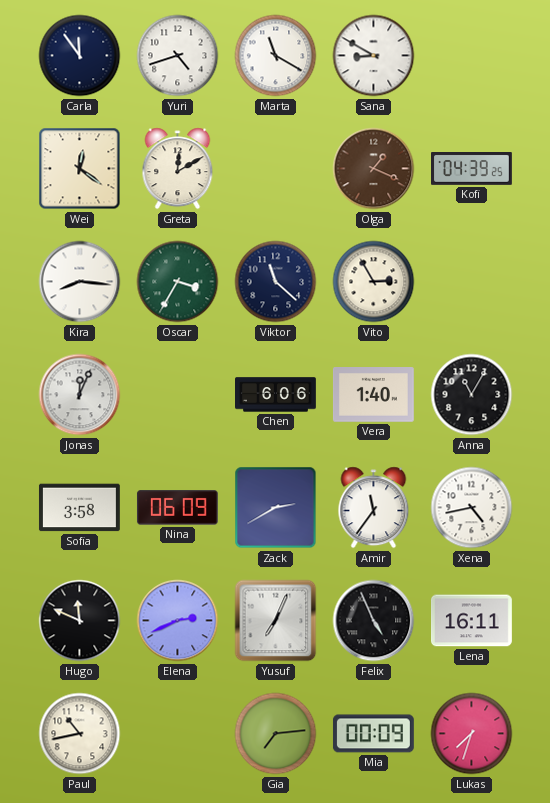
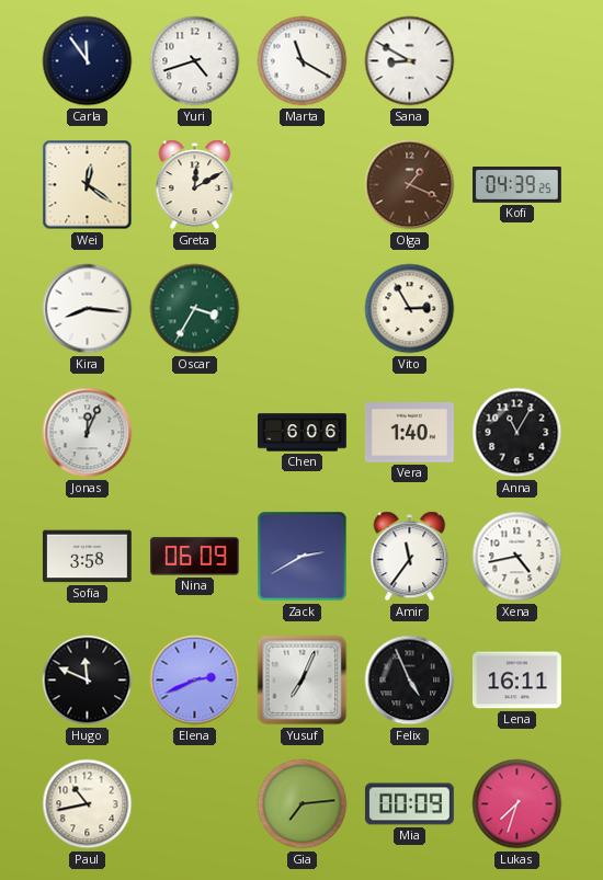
Viktor: 11:22 -> none (276, 282)
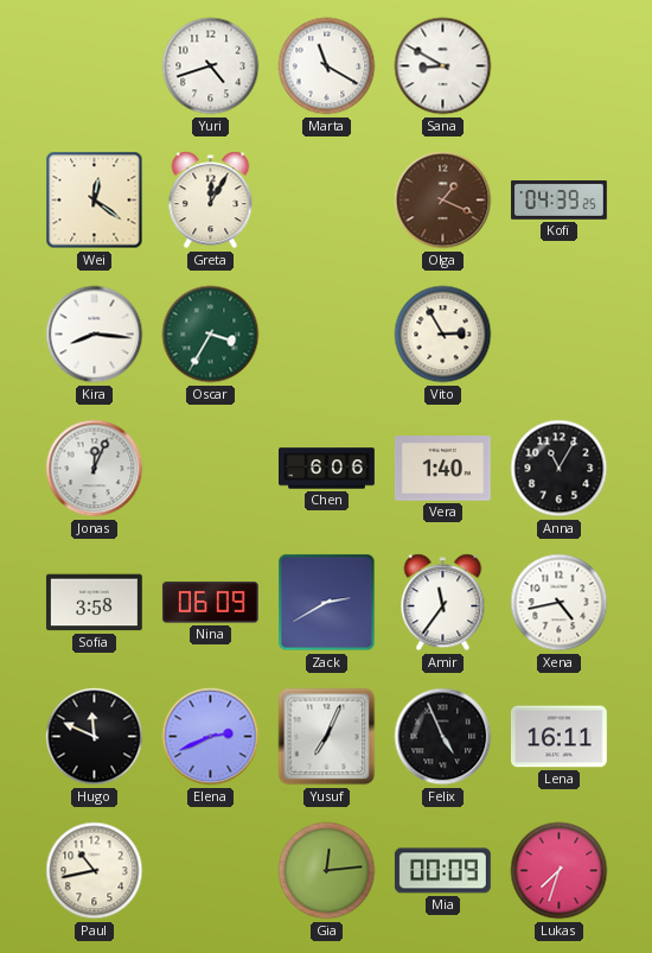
Carla: 11:54 -> none (88, 61)
Greta: 12:10 -> 12:05 (211, 201)
Gia: 7:14 -> 12:14 (327, 871)
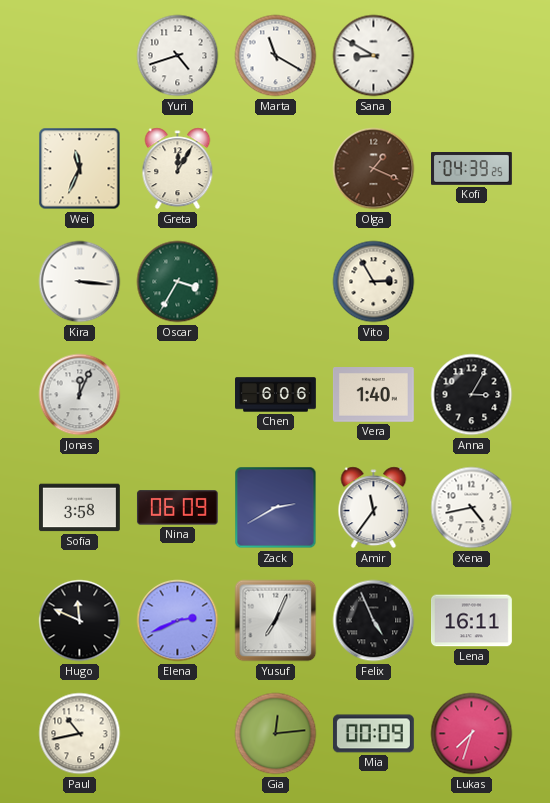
Wei: 12:21 -> 11:34 (80, 169)
Kira: 8:16 -> 3:16 (80, 282)
Anna: 11:05 -> 3:05 (472, 395)
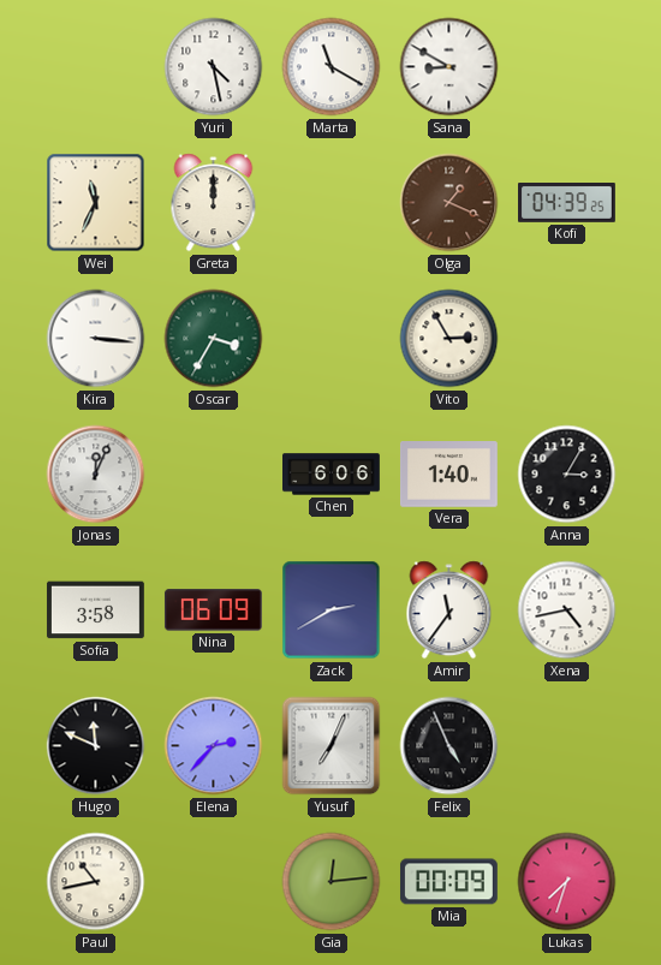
Yuri: 4:42 -> 4:28 (214, 67)
Greta: 12:05 -> 12:00 (214, 203)
Elena: 2:41 -> 2:37 (214, 746)
Lena: 16:11 -> none (472, 621)
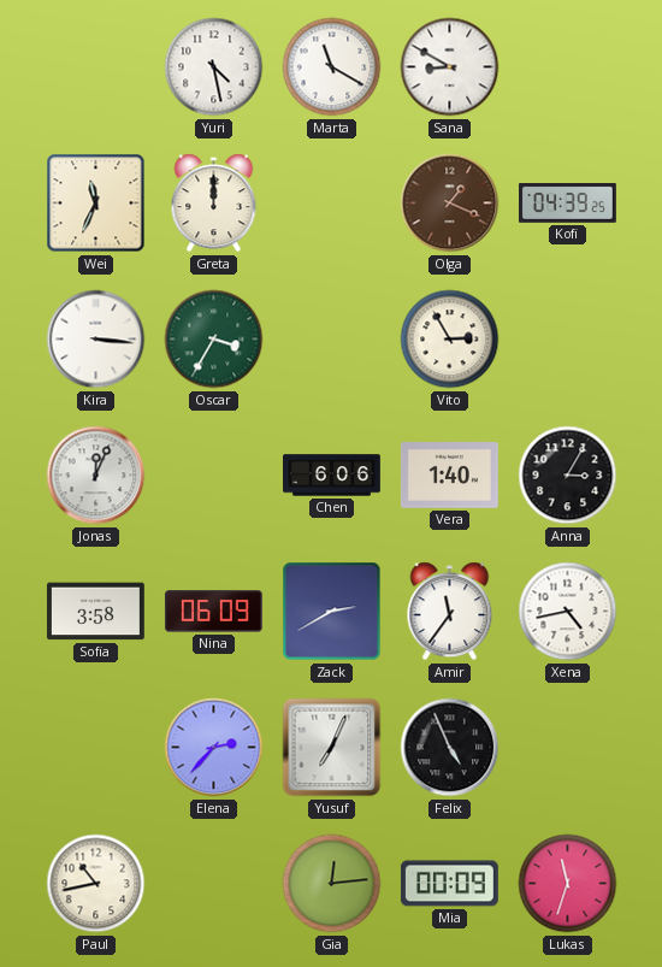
Hugo: 11:49 -> none (96, 746)
Lukas: 7:33 -> 11:33 (568, 884)
